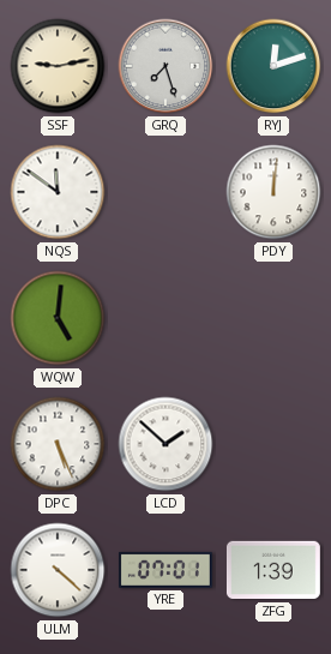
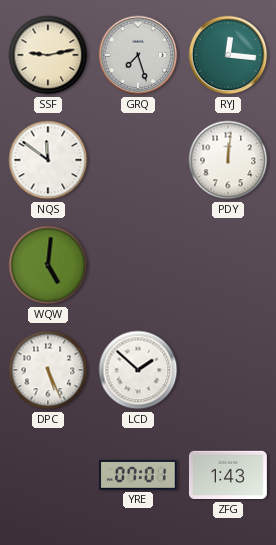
RYJ: 12:12 -> 12:16 (228, 55)
ULM: 4:22 -> none (58, 570)
ZFG: 1:39 -> 1:43 (228, 475)
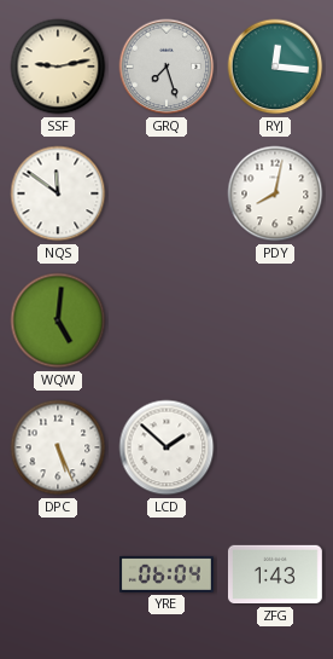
PDY: 12:01 -> 8:02 (275, 193)
YRE: 07:01 -> 06:04 (166, 574)
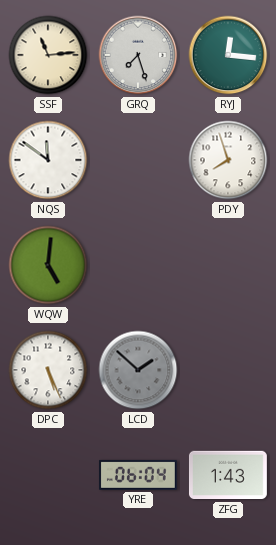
SSF: 9:13 -> 11:14 (48, 55)
PDY: 8:02 -> 7:57 (228, 160)
LCD dial: white -> grey (138, 370)
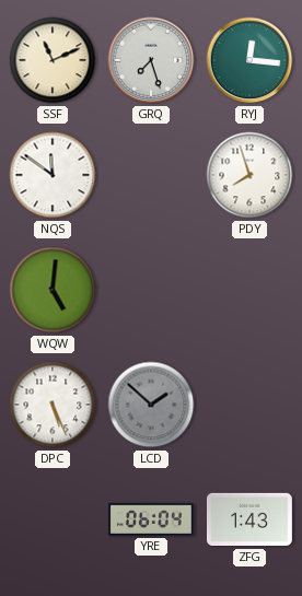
SSF: 11:14 -> 11:11 (53, 60)
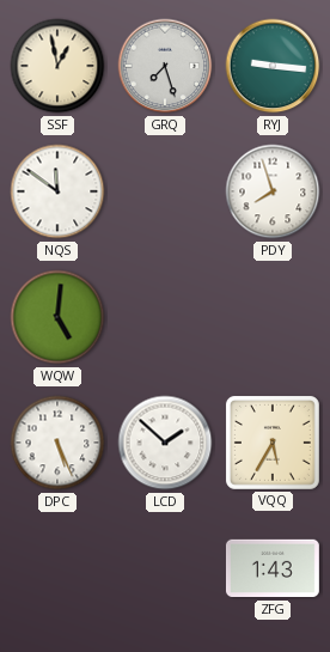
SSF: 11:11 -> 12:58 (57, 66)
RYJ: 12:16 -> 9:16 (273, 66)
LCD dial: grey -> white (165, 443)
VQQ: none -> 5:35 (273, 443)
YRE: 06:04 -> none (151, 519)
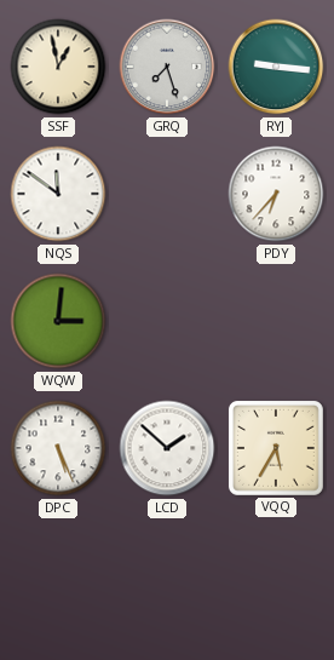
PDY: 7:57 -> 6:37 (276, 194)
WQW: 5:01 -> 3:01 (58, 321)
ZFG: 1:43 -> none (273, 568)
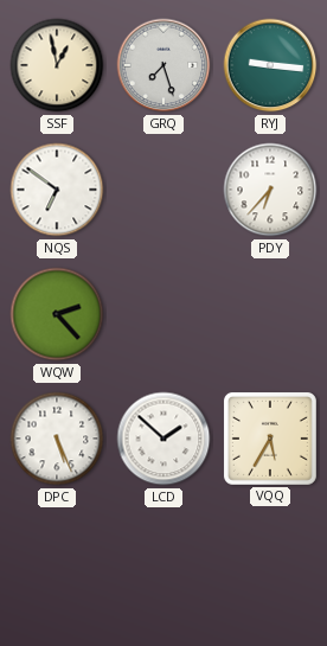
NQS: 11:51 -> 6:51 (57, 190)
WQW: 3:01 -> 2:23 (57, 314)
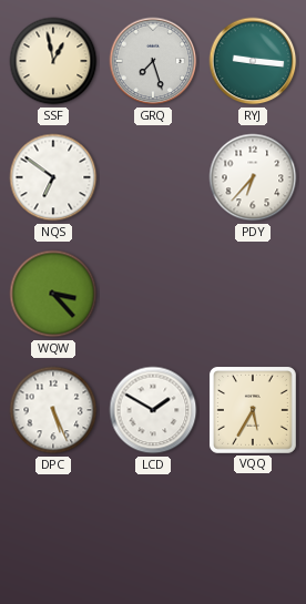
WQW: 2:23 -> 3:23 (53, 294)
LCD: 1:52 -> 1:50 (153, 410)
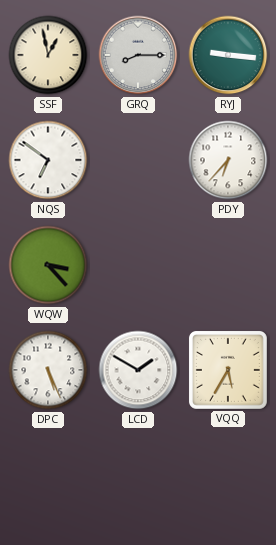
GRQ: 7:27 -> 8:15 (138, 55)
